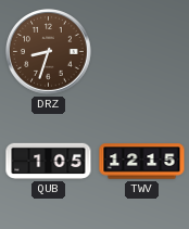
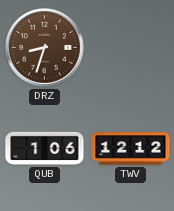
QUB: 1:05 -> 1:06 (45, 148)
TWV: 12:15 -> 12:12 (131, 149)
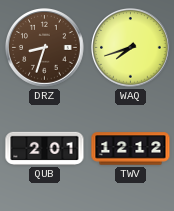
WAQ: none -> 7:42 (131, 48)
QUB: 1:06 -> 2:01 (45, 148)
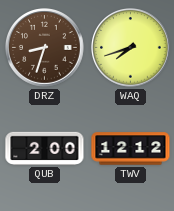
QUB: 2:01 -> 2:00 (45, 148)
